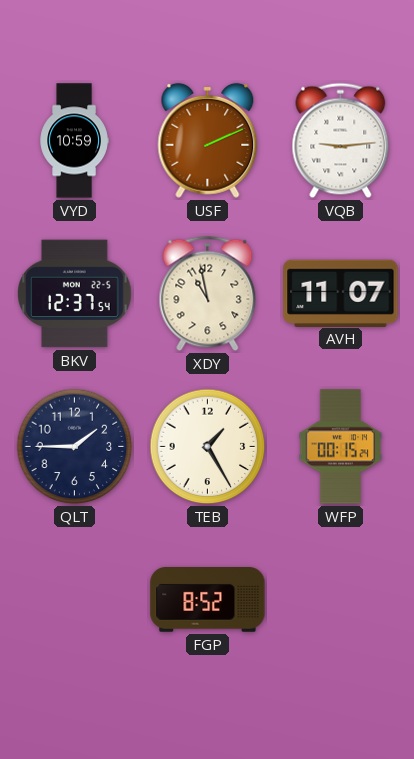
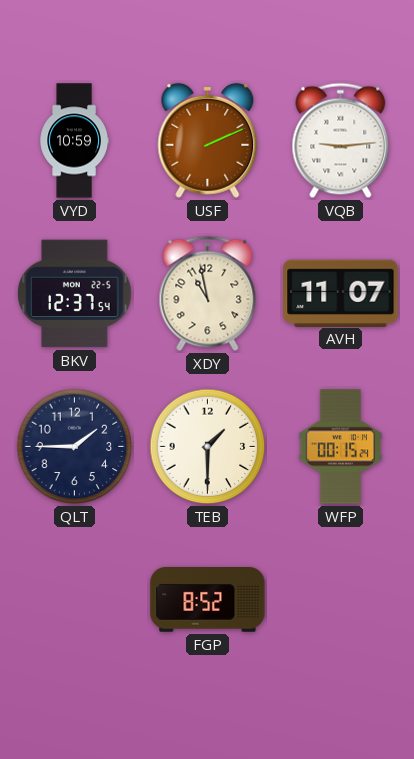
TEB: 1:25 -> 1:30 (208, 447)
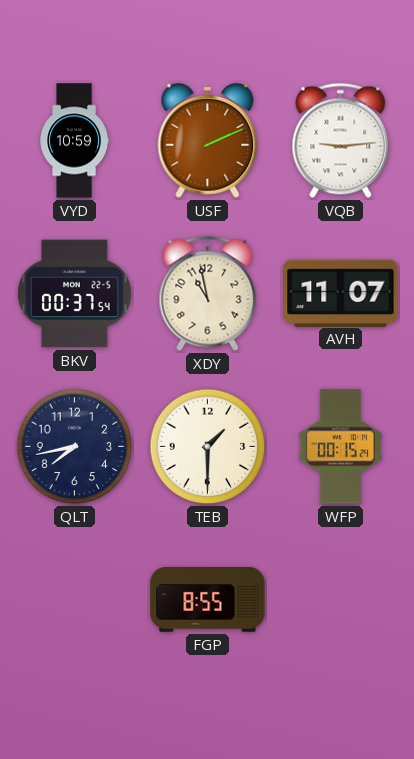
BKV: 12:37 -> 00:37 (75, 294)
QLT: 1:45 -> 7:43 (75, 447)
FGP: 8:52 -> 8:55 (208, 600)
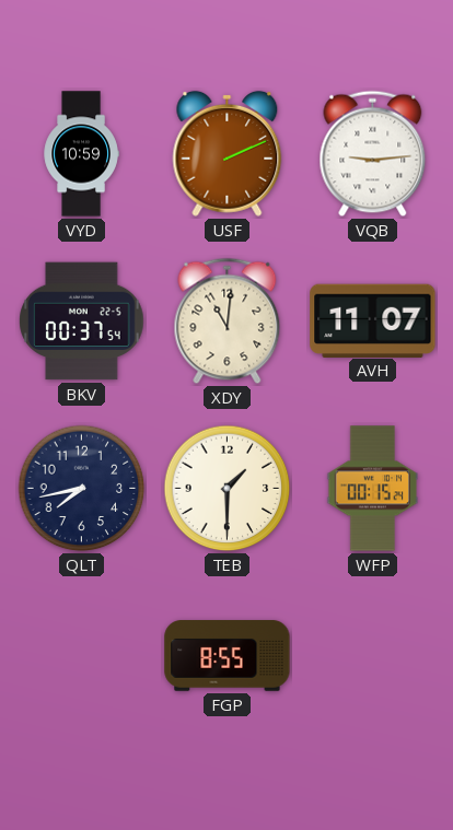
XDY: 10:58 -> 11:01 (228, 322)
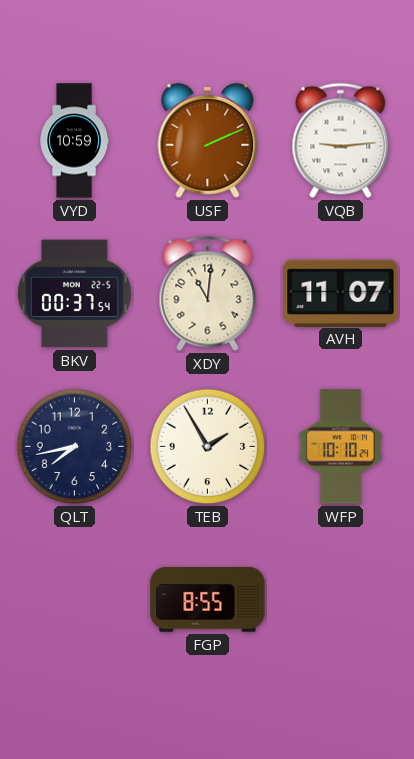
TEB: 1:30 -> 1:55 (208, 447)
WFP: 00:15 -> 10:10 (341, 447)
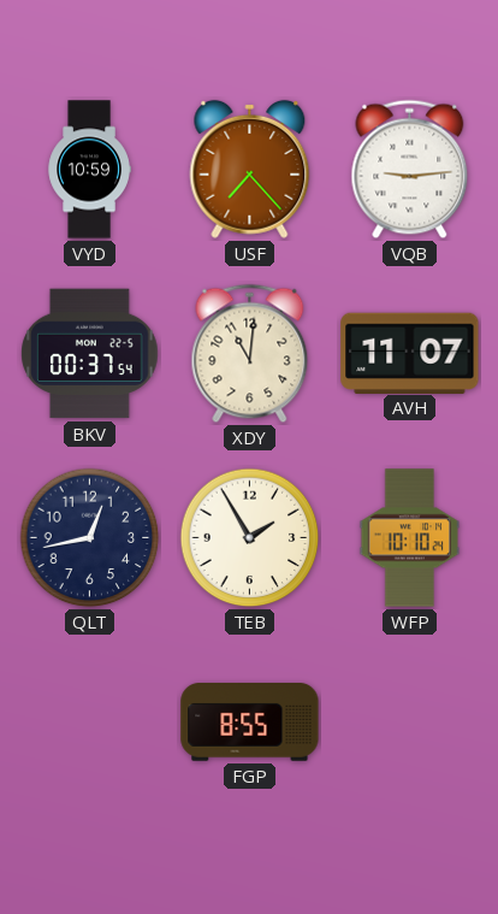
USF: 2:11 -> 7:23 (250, 169)
QLT: 7:43 -> 12:43 (90, 538)
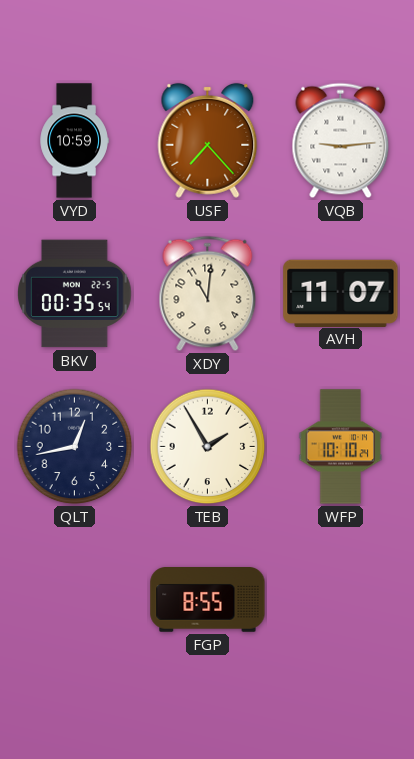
BKV: 00:37 -> 00:35 (75, 294)
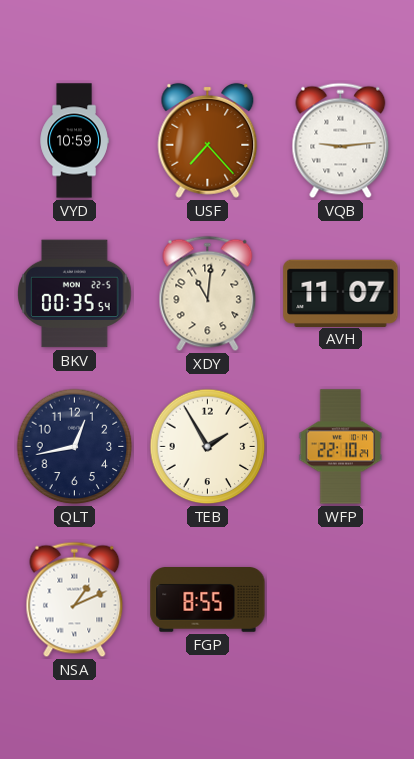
WFP: 10:10 -> 22:10 (341, 447)
NSA: none -> 1:11 (75, 600)
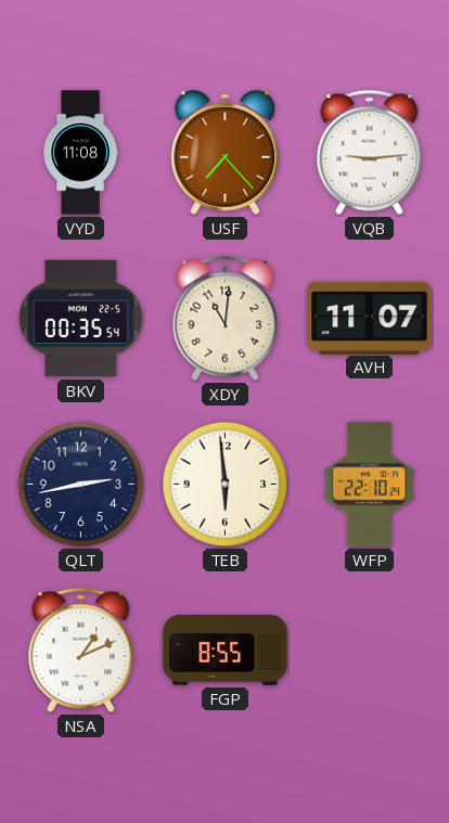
VYD: 10:59 -> 11:08 (80, 153)
QLT: 12:43 -> 2:43 (81, 485)
TEB: 1:55 -> 5:59 (226, 485)
